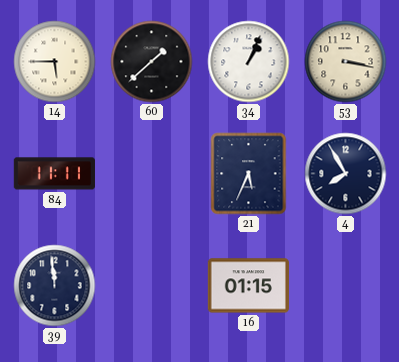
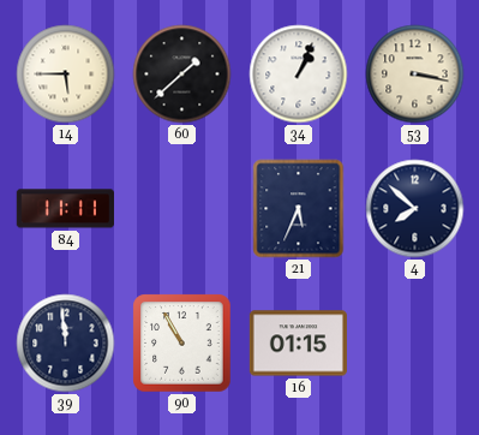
4: 7:55 -> 7:52 (415, 209)
90: none -> 10:55 (182, 344)
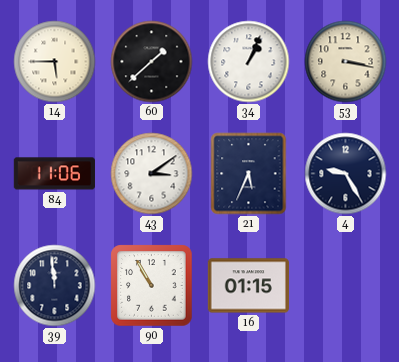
84: 11:11 -> 11:06 (54, 174)
43: none -> 3:09 (152, 174)
4: 7:52 -> 9:25 (346, 174)
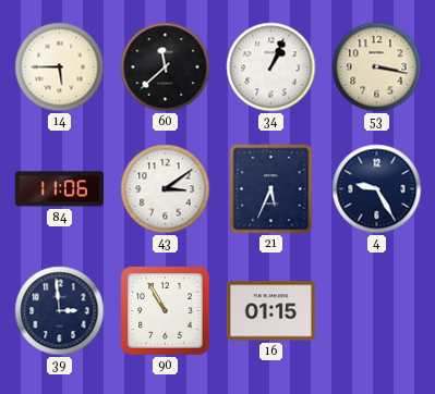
60: 1:38 -> 11:38 (166, 67)
39: 11:59 -> 2:59 (60, 311)
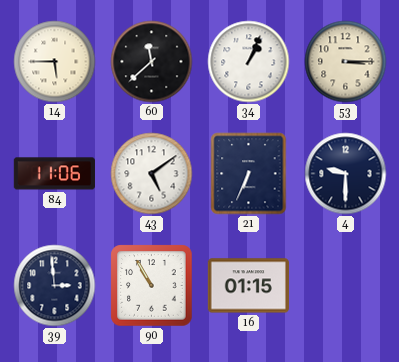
53: 3:17 -> 3:15 (346, 62)
43: 3:09 -> 5:09 (152, 174)
21: 5:34 -> 6:34 (249, 174)
4: 9:25 -> 9:30 (346, 174)
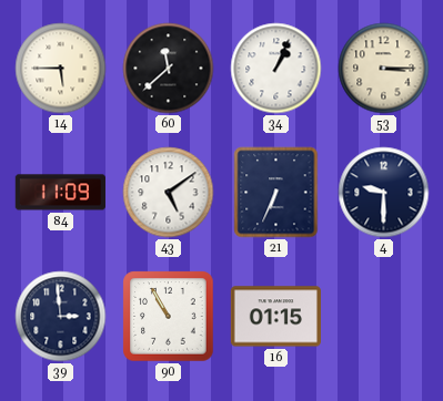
84: 11:06 -> 11:09 (60, 193)
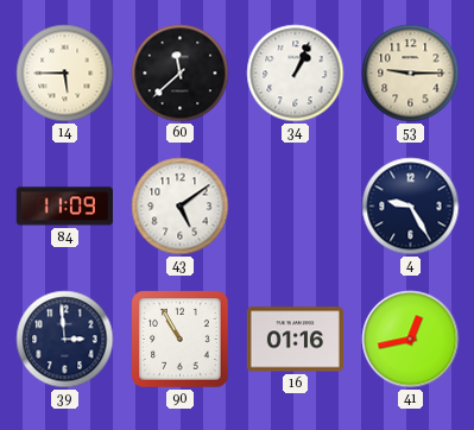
53: 3:15 -> 9:15 (411, 74)
21: 6:34 -> none (276, 193)
4: 9:30 -> 9:25 (411, 207)
16: 01:15 -> 01:16 (295, 340)
41: none -> 12:43 (411, 340)
